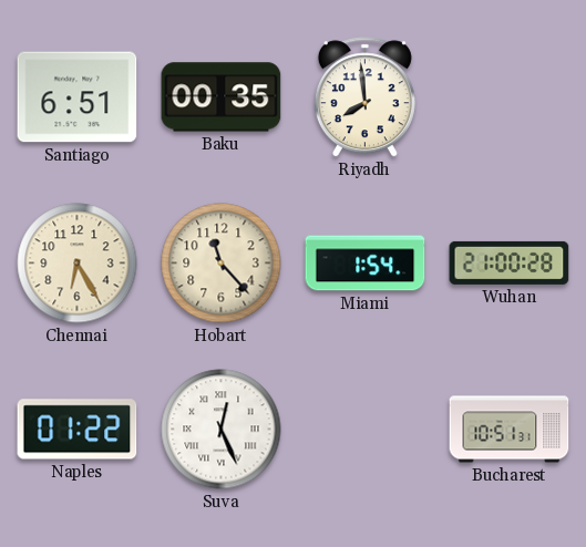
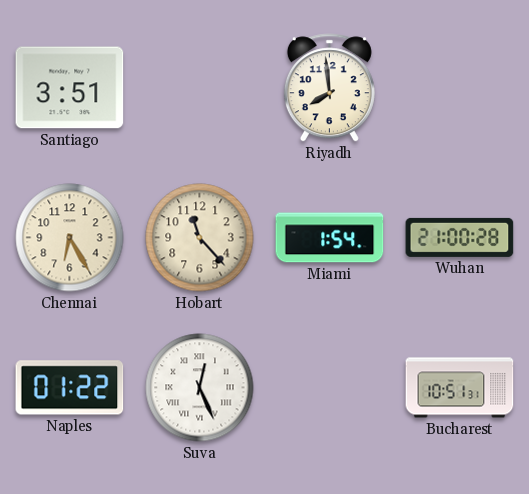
Santiago: 6:51 -> 3:51 (70, 88)
Baku: 00:35 -> none (222, 97)
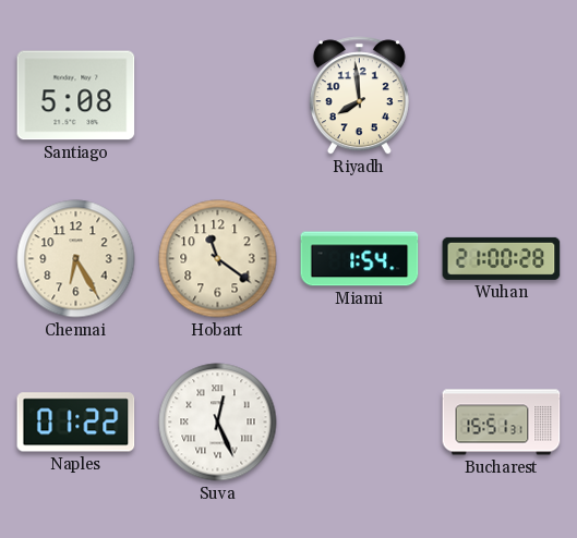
Santiago: 3:51 -> 5:08 (76, 96)
Hobart: 11:23 -> 11:21 (218, 259)
Bucharest: 10:51 -> 15:51 (502, 423)
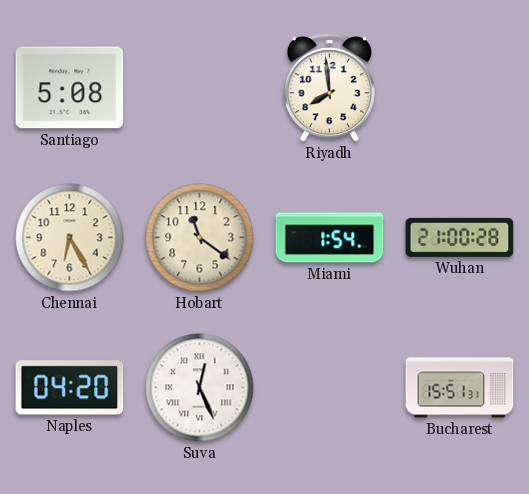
Naples: 01:22 -> 04:20 (70, 388)
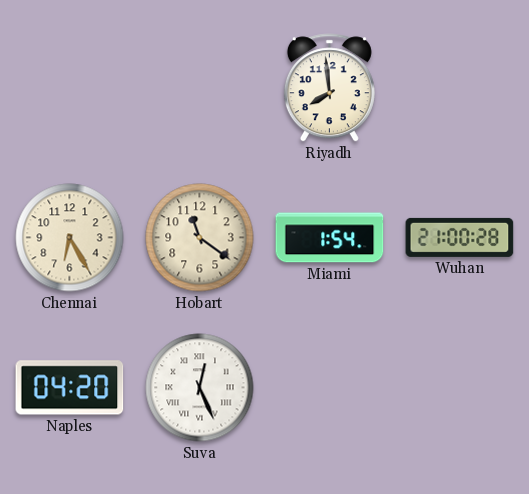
Santiago: 5:08 -> none (70, 88)
Bucharest: 15:51 -> none (460, 388)
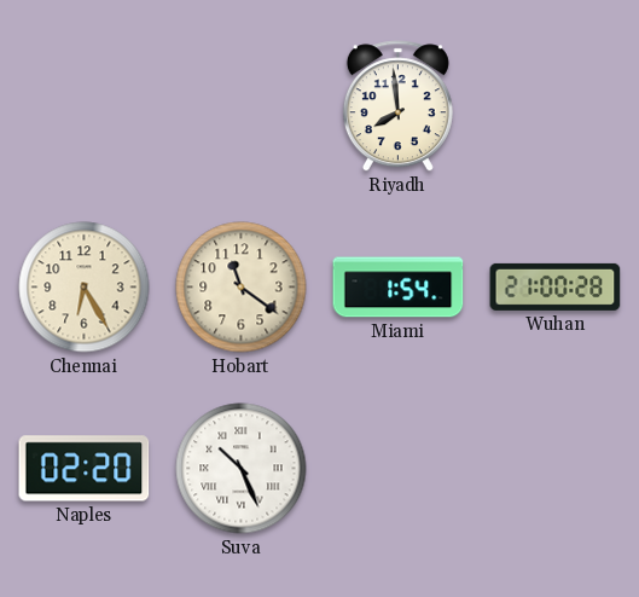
Naples: 04:20 -> 02:20 (85, 469)
Suva: 12:26 -> 10:26 (242, 469)
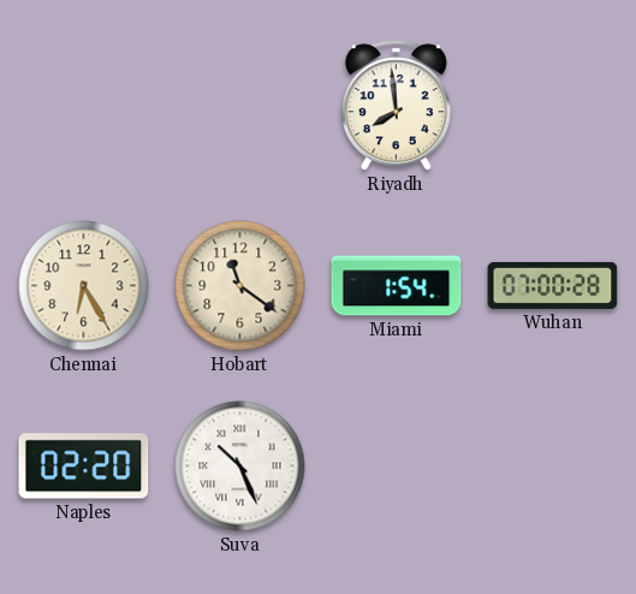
Wuhan: 21:00 -> 07:00 (553, 285)
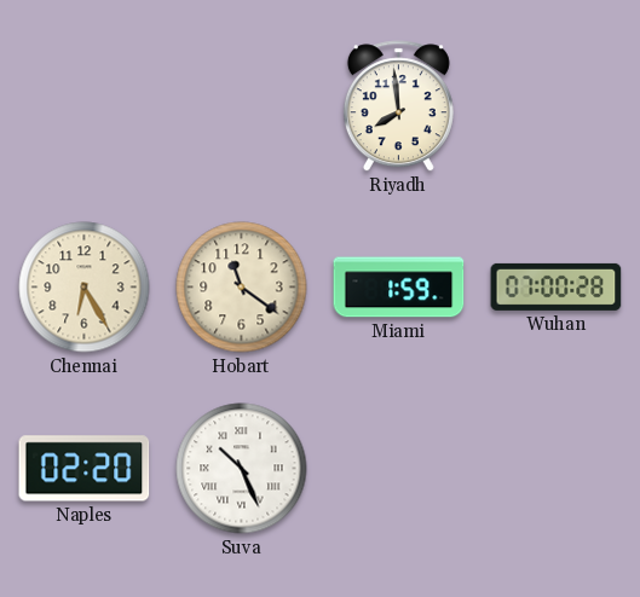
Miami: 1:54 -> 1:59 (399, 288)
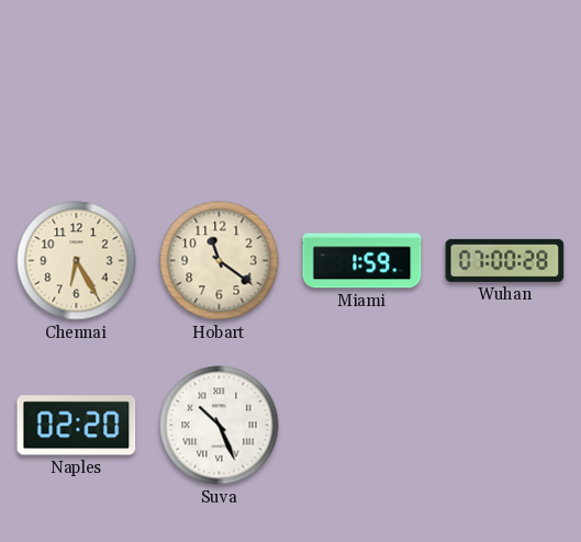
Riyadh: 7:59 -> none (398, 106)
